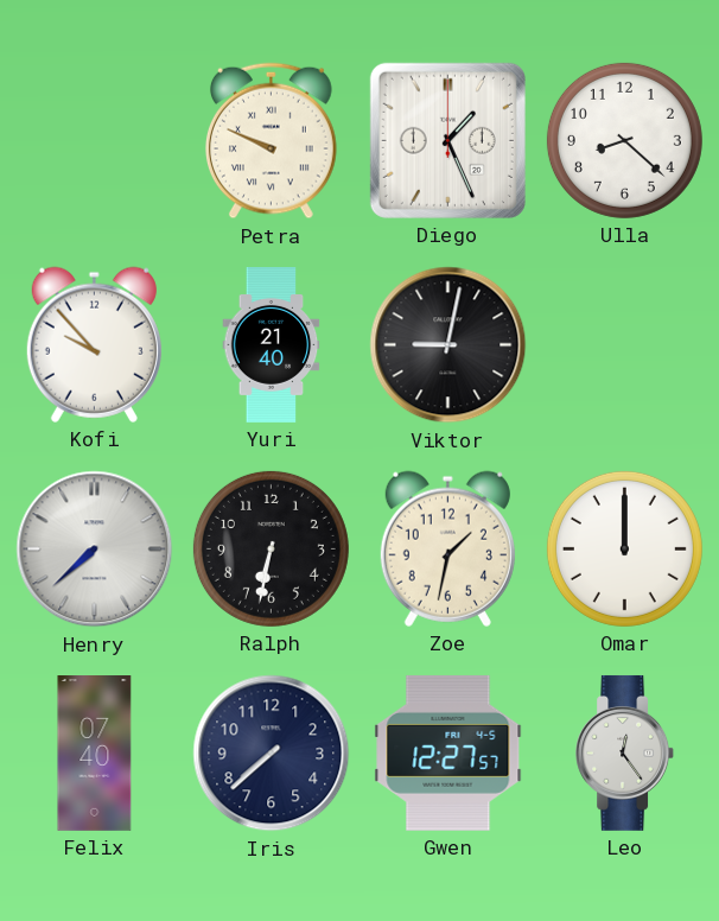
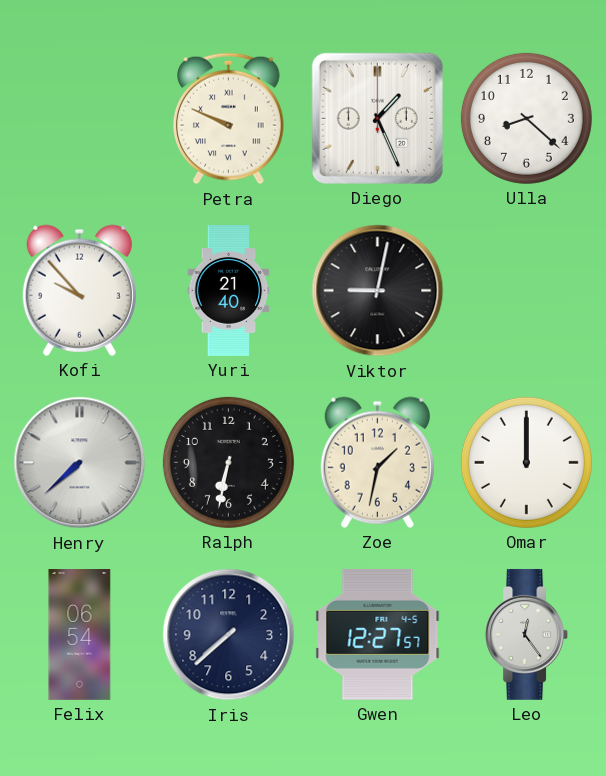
Felix: 07:40 -> 06:54 (80, 635)
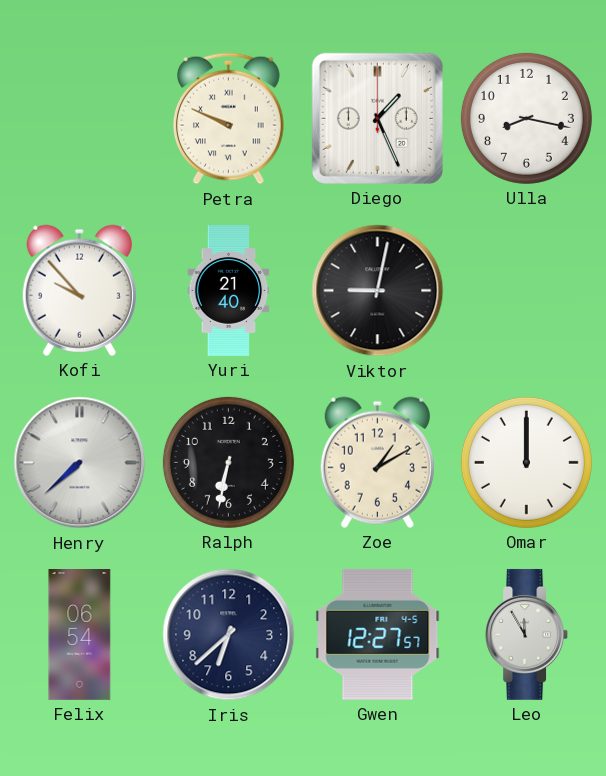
Ulla: 8:22 -> 8:17 (526, 118)
Zoe: 1:32 -> 1:10 (377, 462)
Iris: 7:38 -> 6:38 (229, 635)
Leo: 12:24 -> 11:55 (527, 634)
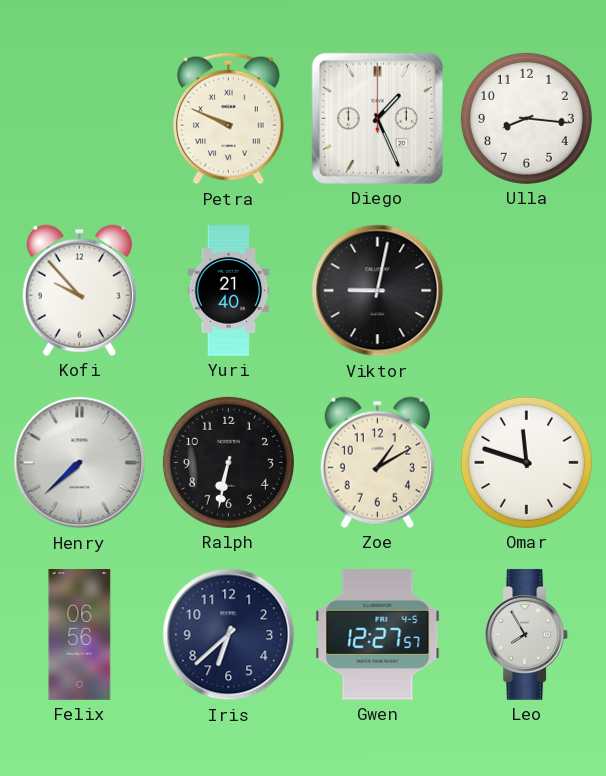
Ulla: 8:17 -> 8:16 (526, 118)
Omar: 12:00 -> 11:48 (526, 462)
Felix: 06:54 -> 06:56 (80, 635)
Leo: 11:55 -> 7:55 (527, 634)
